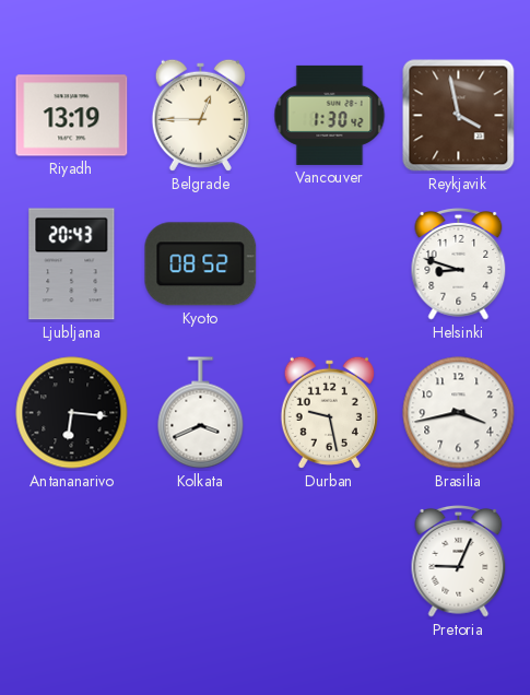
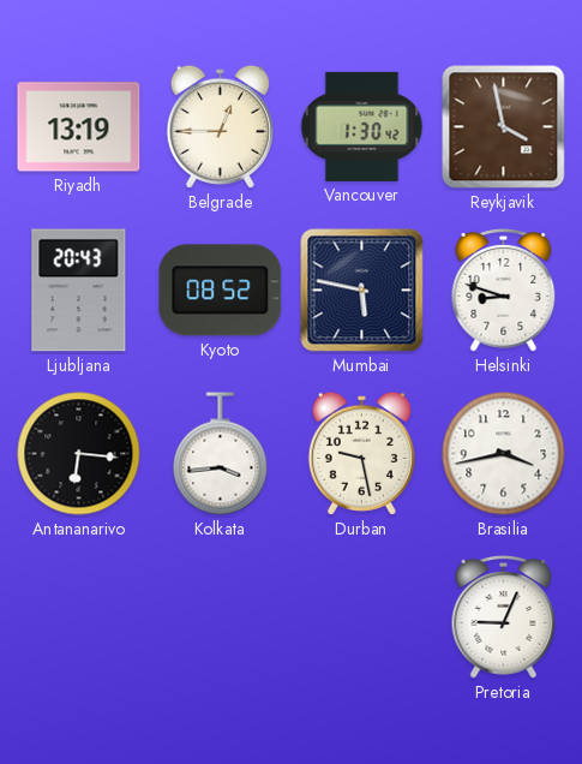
Mumbai: none -> 5:47 (362, 291)
Kolkata: 3:41 -> 3:44 (221, 454)
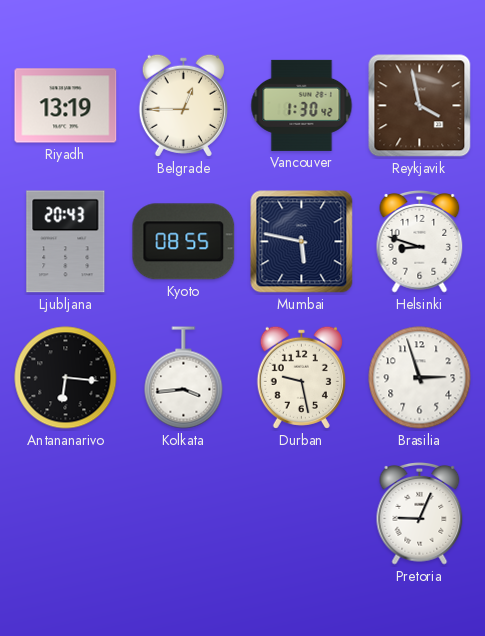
Kyoto: 08:52 -> 08:55 (184, 242)
Brasilia: 3:43 -> 2:57 (420, 378)
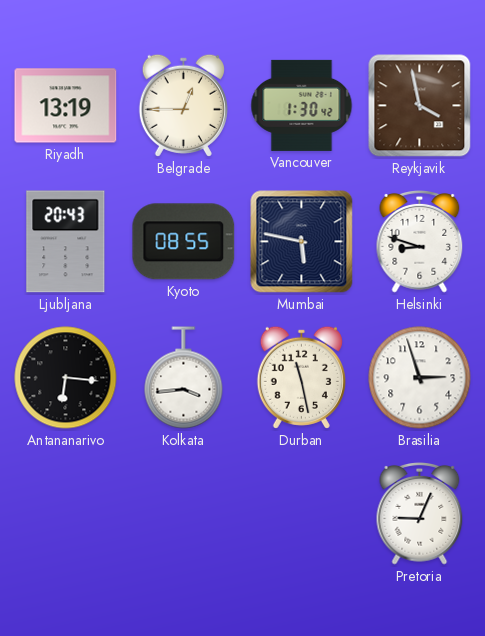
Durban: 9:28 -> 11:28 (301, 377)
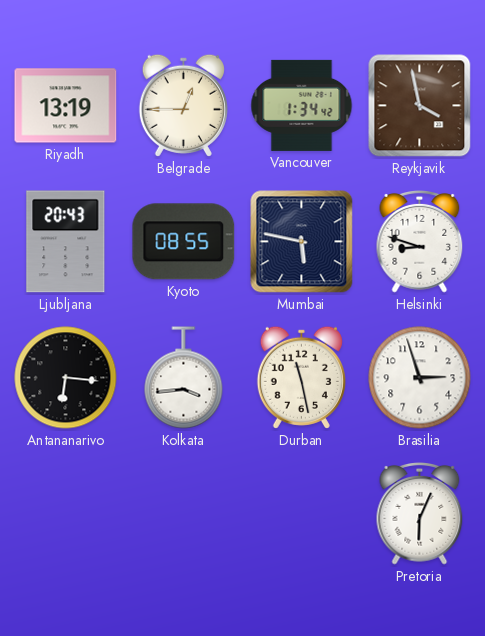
Vancouver: 1:30 -> 1:34 (302, 105)
Pretoria: 9:04 -> 6:04 (420, 514)
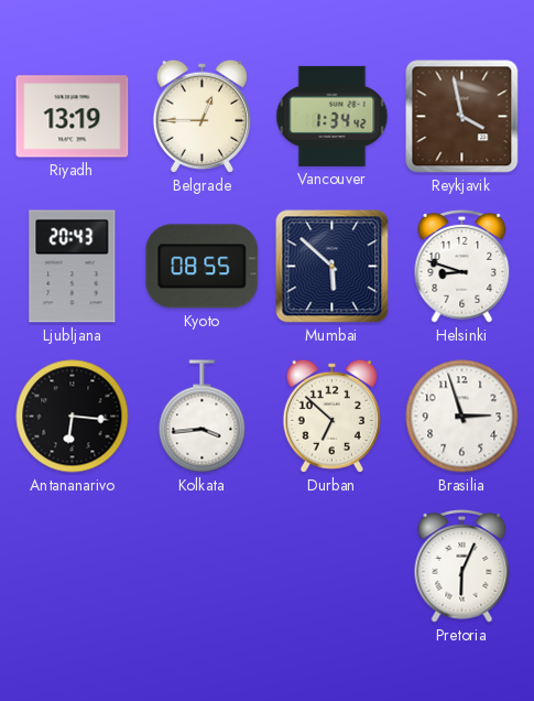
Mumbai: 5:47 -> 5:52 (333, 267)
Durban: 11:28 -> 6:52 (331, 416)
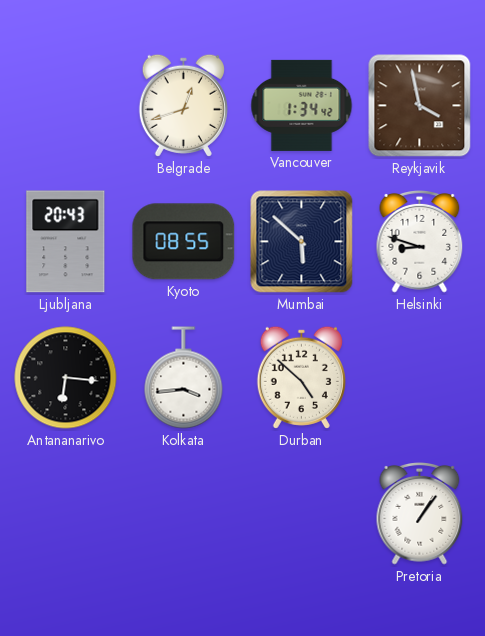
Riyadh: 13:19 -> none (73, 117)
Belgrade: 12:45 -> 12:42 (183, 105)
Durban: 6:52 -> 4:52 (301, 377)
Brasilia: 2:57 -> none (462, 417)
Pretoria: 6:04 -> 1:06 (420, 514)
